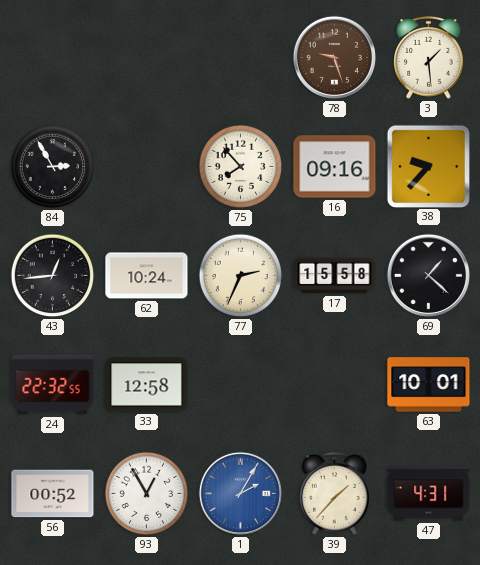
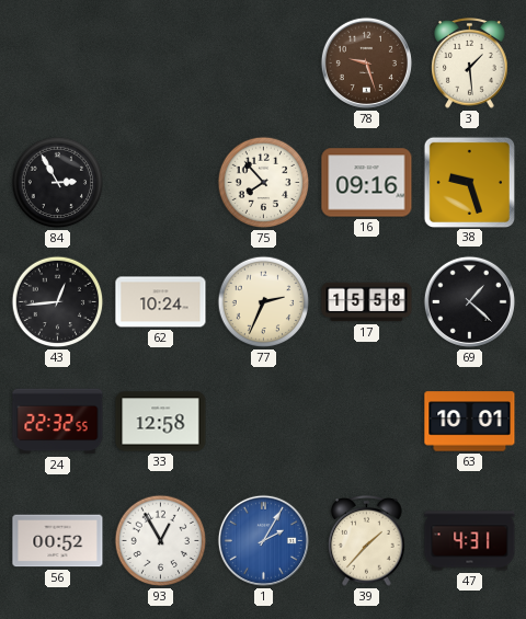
38: 9:37 -> 9:27 (469, 182)
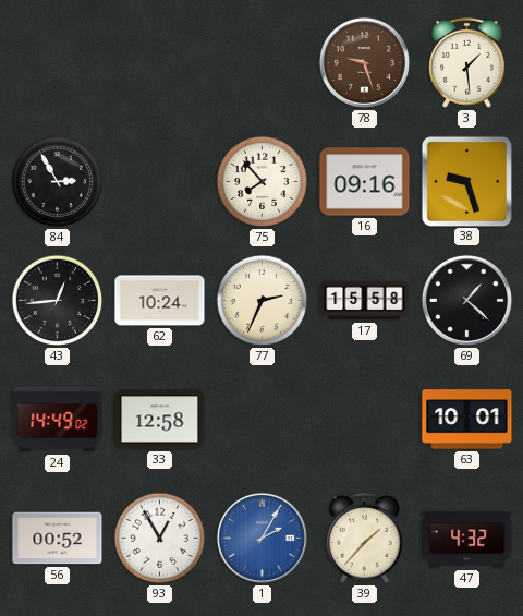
24: 22:32 -> 14:49 (58, 420)
47: 4:31 -> 4:32 (467, 539)
